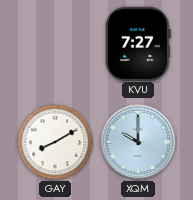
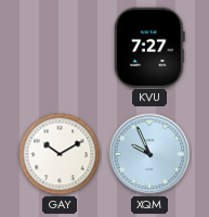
GAY: 8:10 -> 10:10 (60, 154)
XQM: 10:00 -> 9:56 (149, 154)
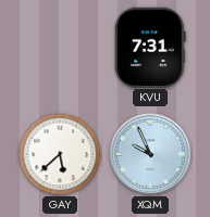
KVU: 7:27 -> 7:31 (150, 47)
GAY: 10:10 -> 5:38 (60, 154)
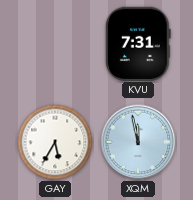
GAY: 5:38 -> 5:35 (55, 142)
XQM: 9:56 -> 11:58 (138, 142)
